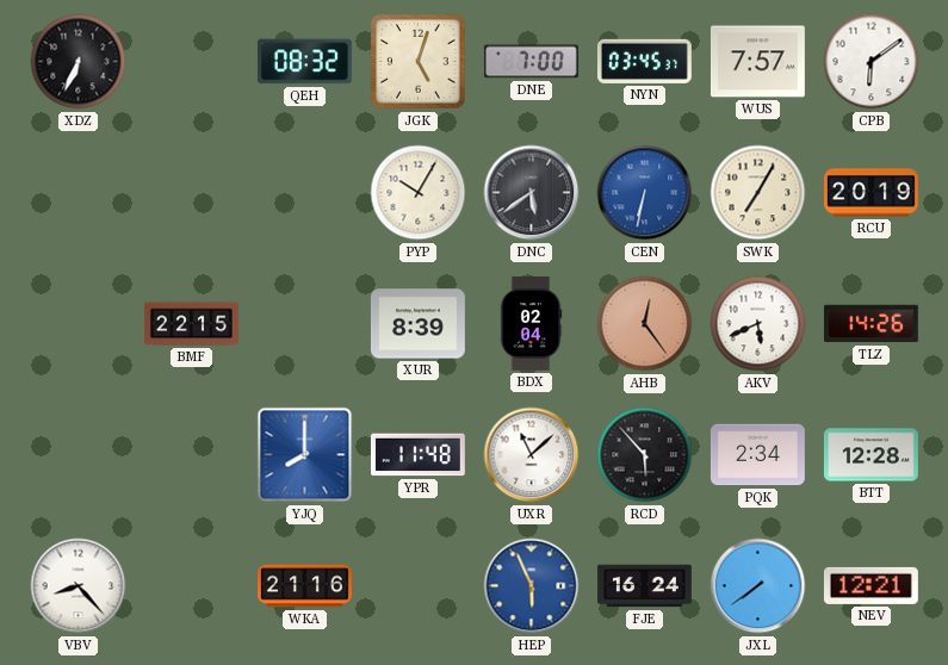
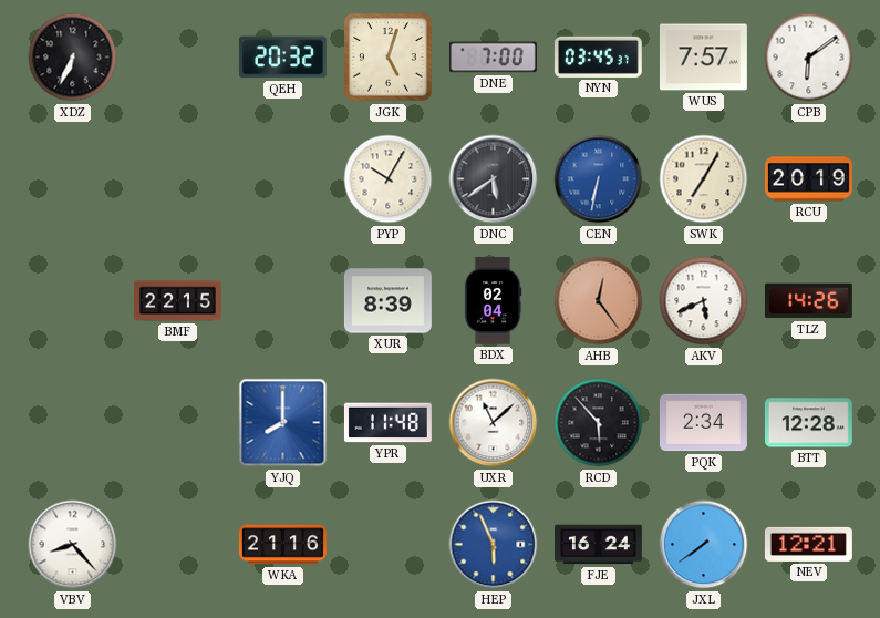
QEH: 08:32 -> 20:32 (282, 58)
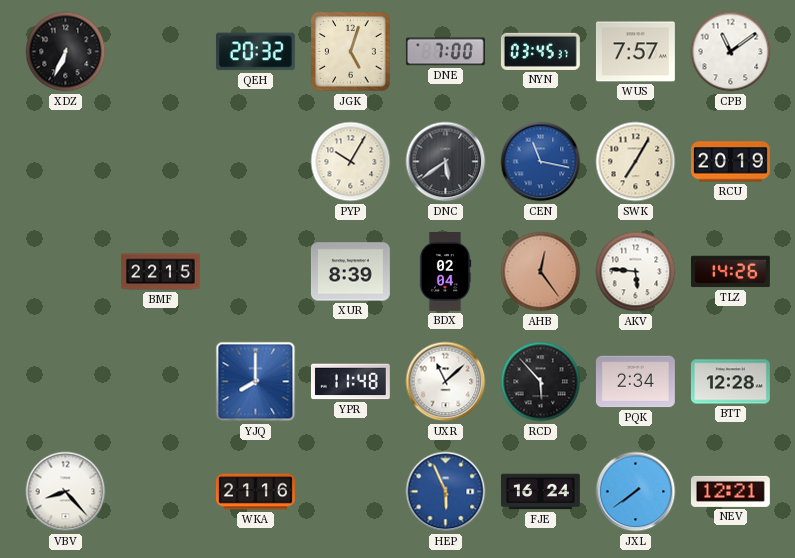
CPB: 6:09 -> 11:09 (731, 52)
CEN: 6:32 -> 11:17 (541, 162)
AKV: 5:41 -> 5:46 (636, 272)
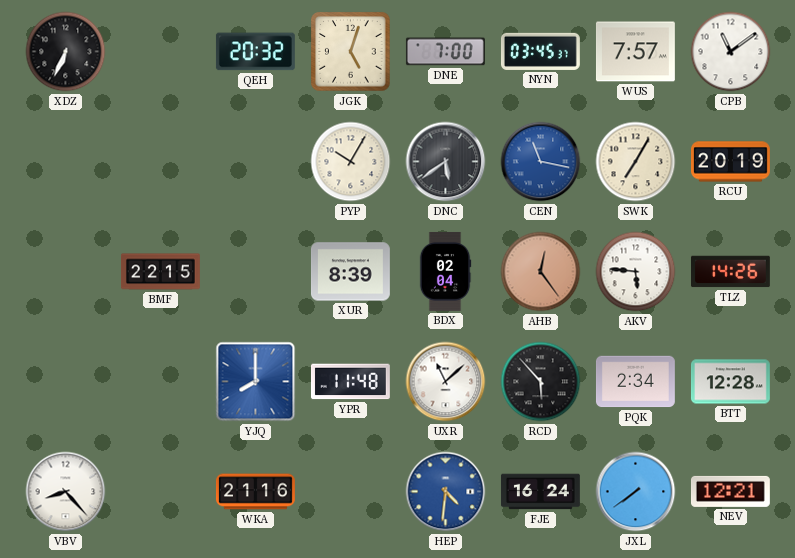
HEP: 5:56 -> 4:31 (446, 492)
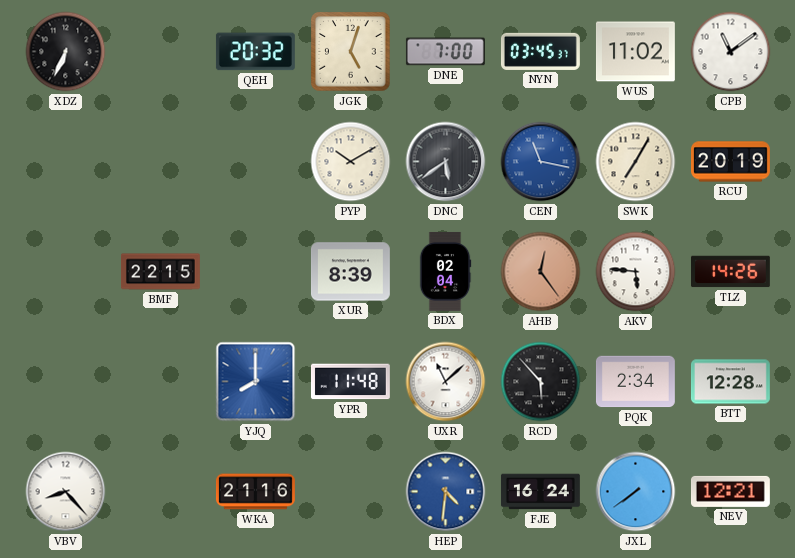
WUS: 7:57 -> 11:02 (635, 52)
PYP: 10:05 -> 10:10 (351, 162)
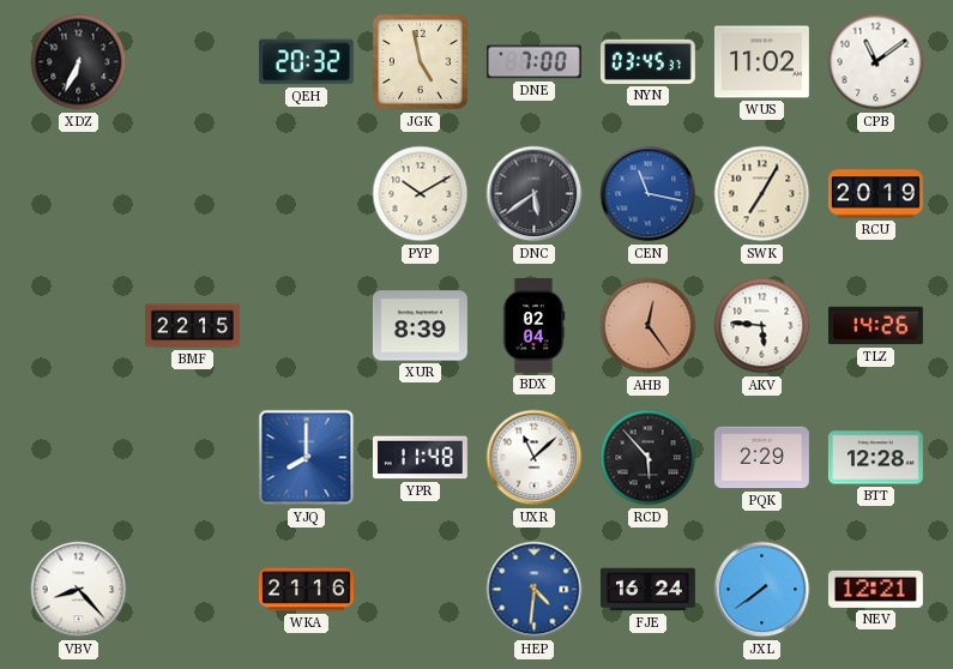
JGK: 5:03 -> 4:58 (421, 62)
PQK: 2:34 -> 2:29 (761, 458)
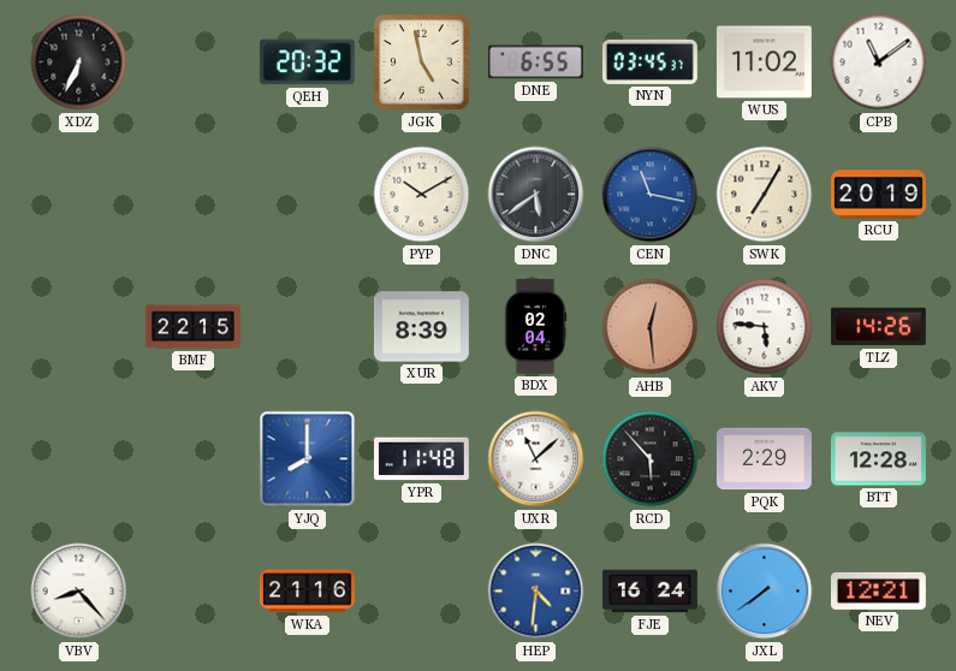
DNE: 7:00 -> 6:55 (535, 63)
AHB: 12:24 -> 12:29 (651, 327)
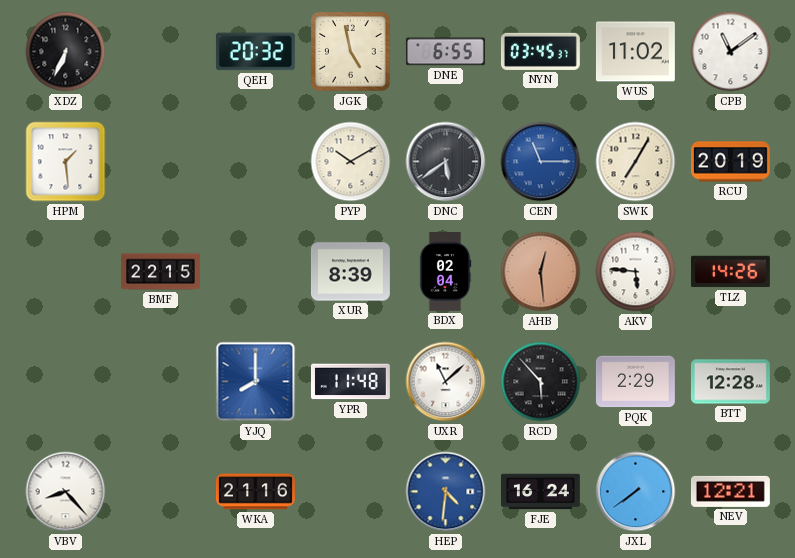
HPM: none -> 1:29 (66, 162)
CEN: 11:17 -> 11:15 (541, 162)
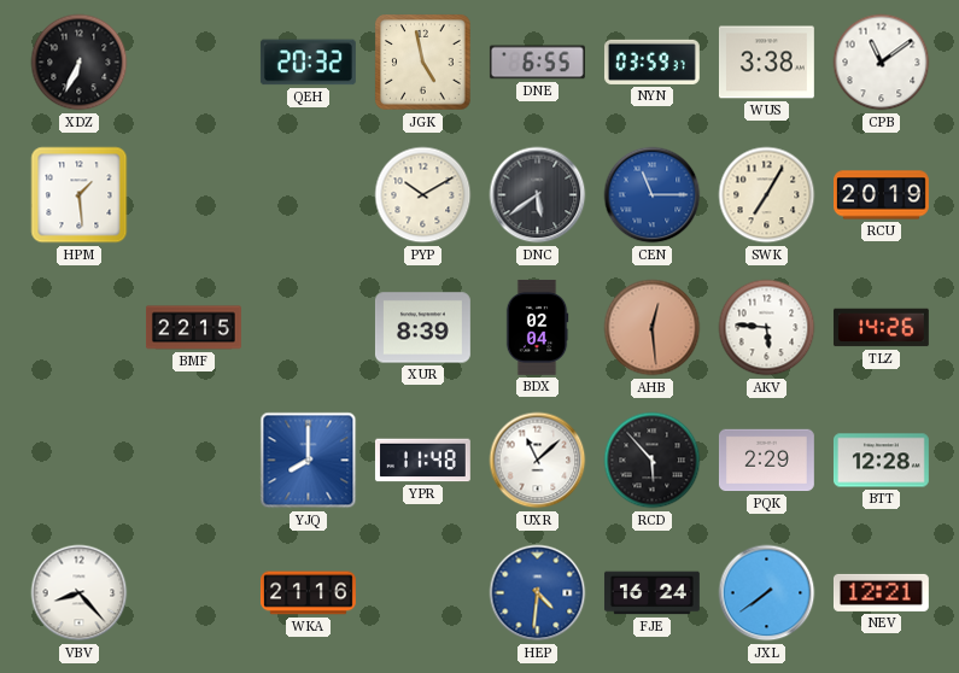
NYN: 03:45 -> 03:59 (651, 62)
WUS: 11:02 -> 3:38 (766, 63)
